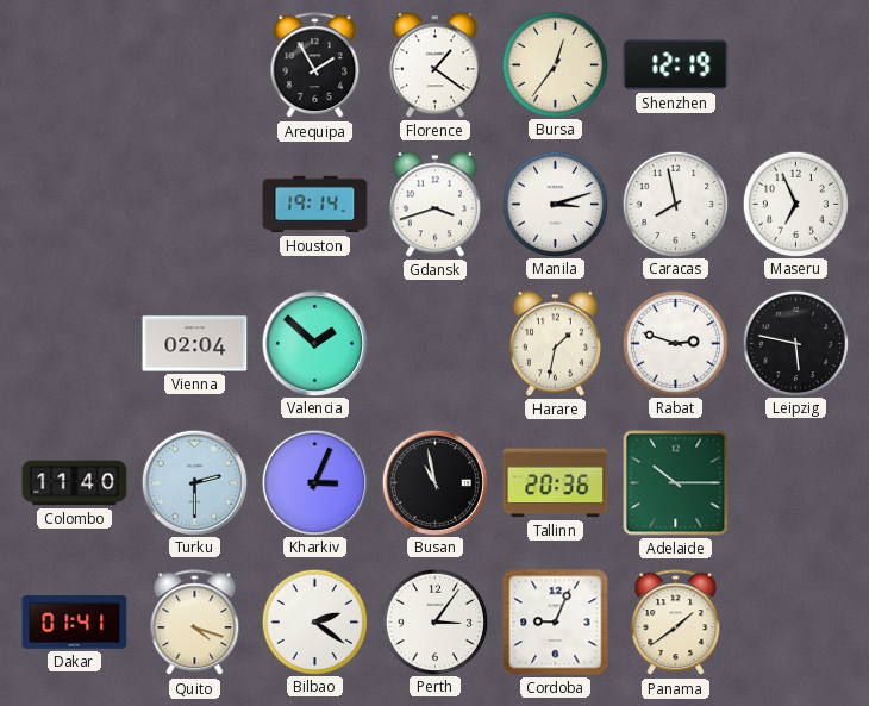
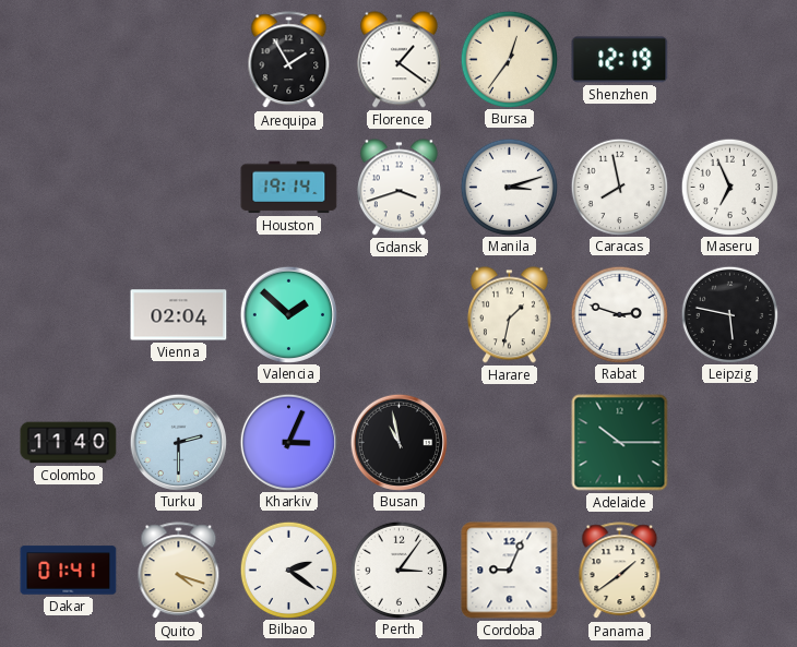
Tallinn: 20:36 -> none (556, 483)
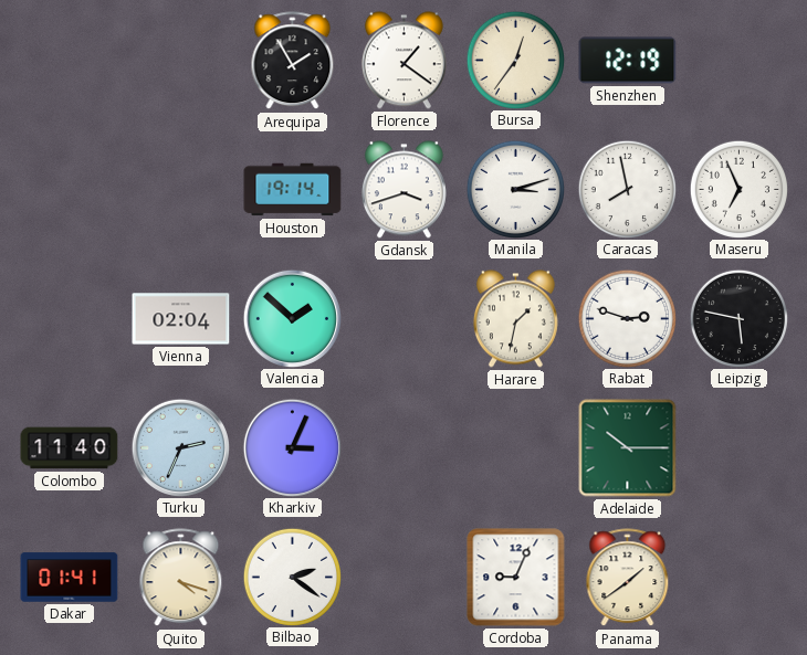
Turku: 2:30 -> 2:34 (180, 447)
Busan: 10:58 -> none (398, 442)
Perth: 3:06 -> none (398, 570)
